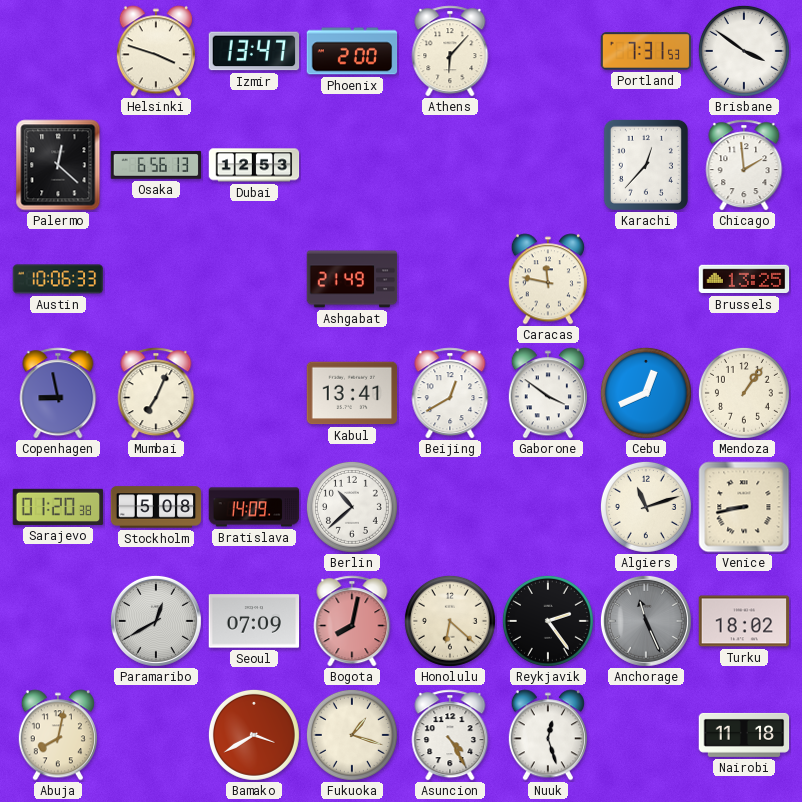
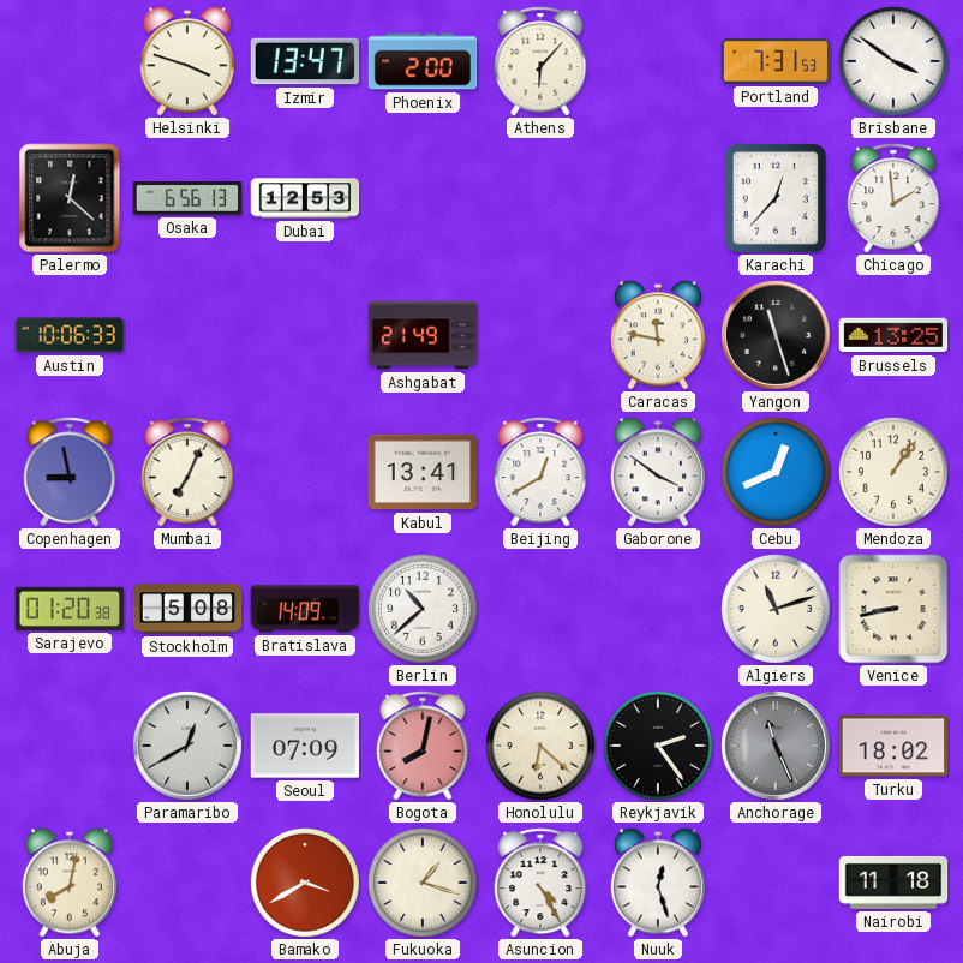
Yangon: none -> 11:27 (776, 335)
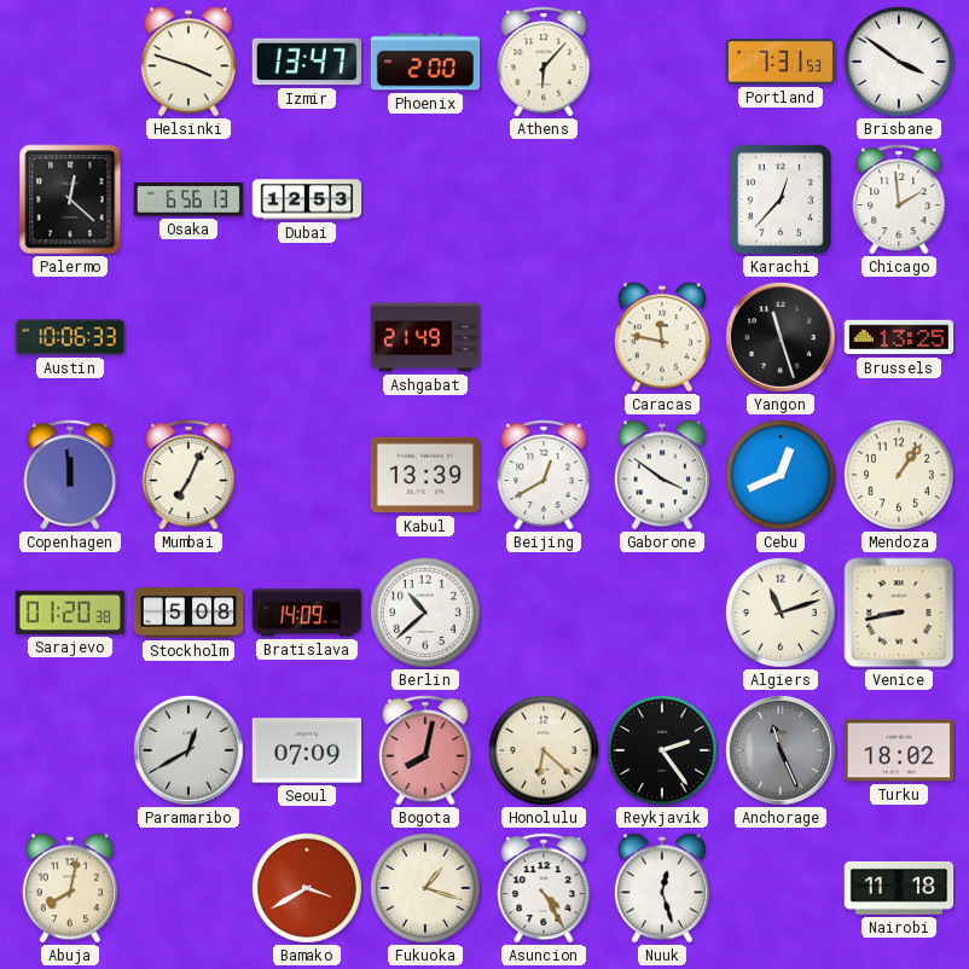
Copenhagen: 8:58 -> 11:59 (70, 475)
Kabul: 13:41 -> 13:39 (425, 475)
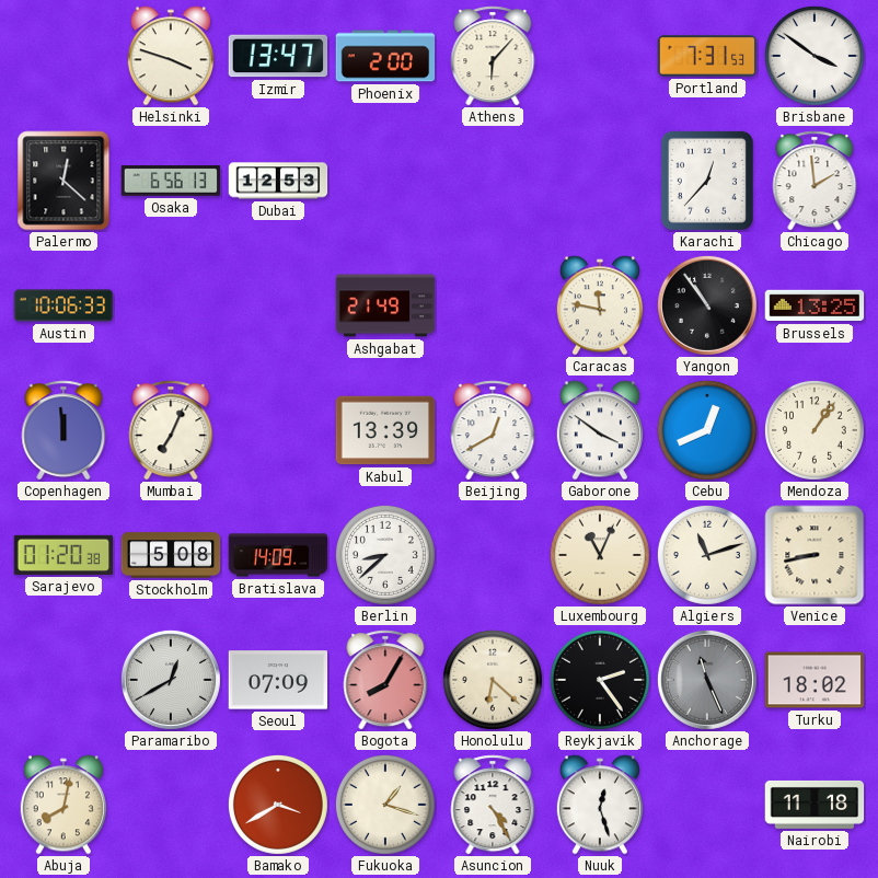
Yangon: 11:27 -> 10:54 (707, 305)
Berlin: 10:38 -> 8:38 (385, 555)
Luxembourg: none -> 11:04 (600, 555)
Bogota: 8:02 -> 8:05 (385, 680)
